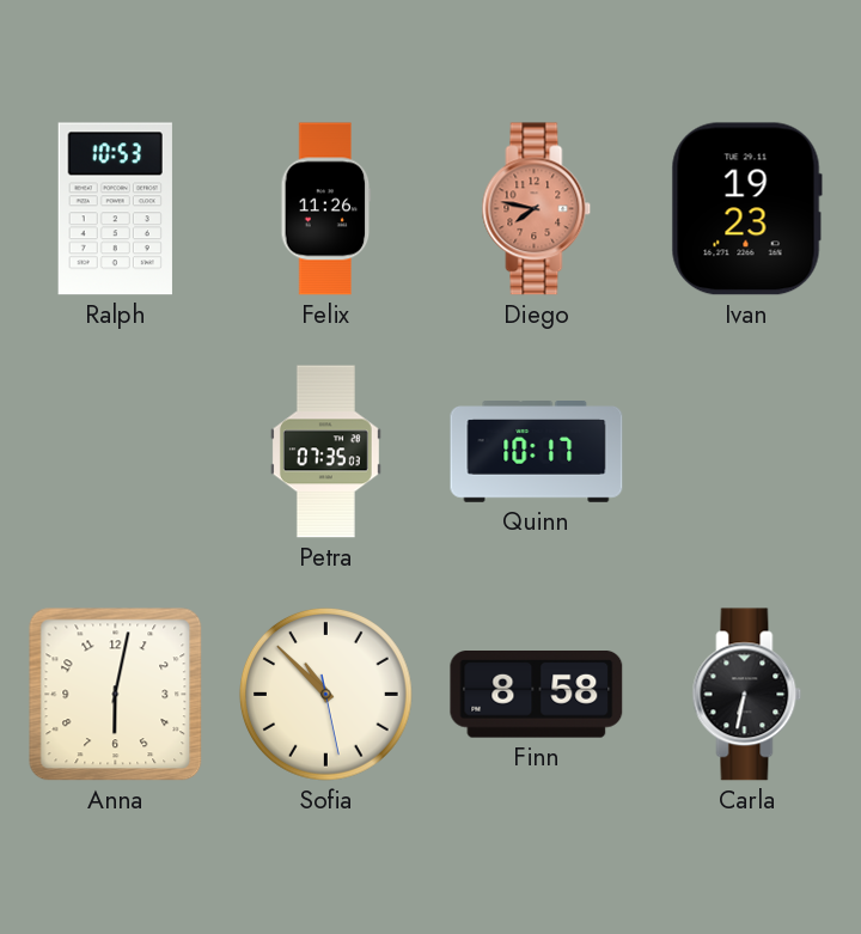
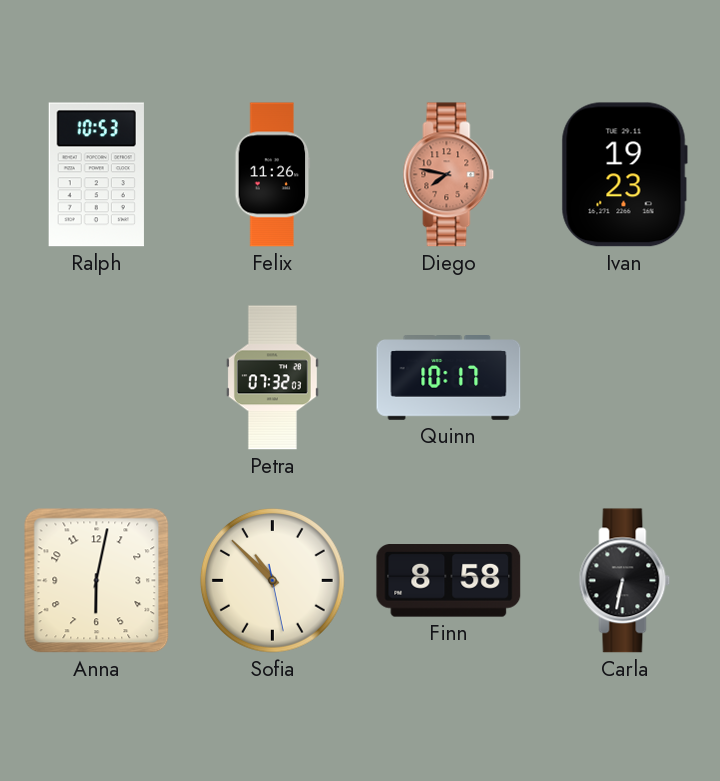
Petra: 07:35 -> 07:32 (272, 378)
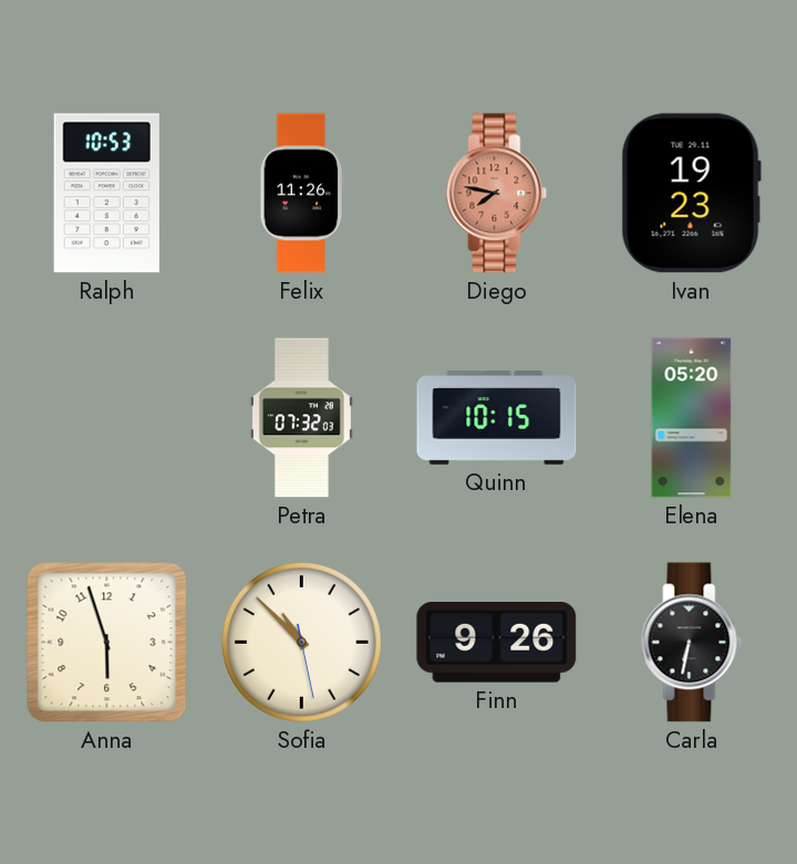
Quinn: 10:17 -> 10:15 (497, 418)
Elena: none -> 05:20 (692, 418)
Anna: 6:02 -> 5:57 (107, 643)
Finn: 8:58 -> 9:26 (497, 643)
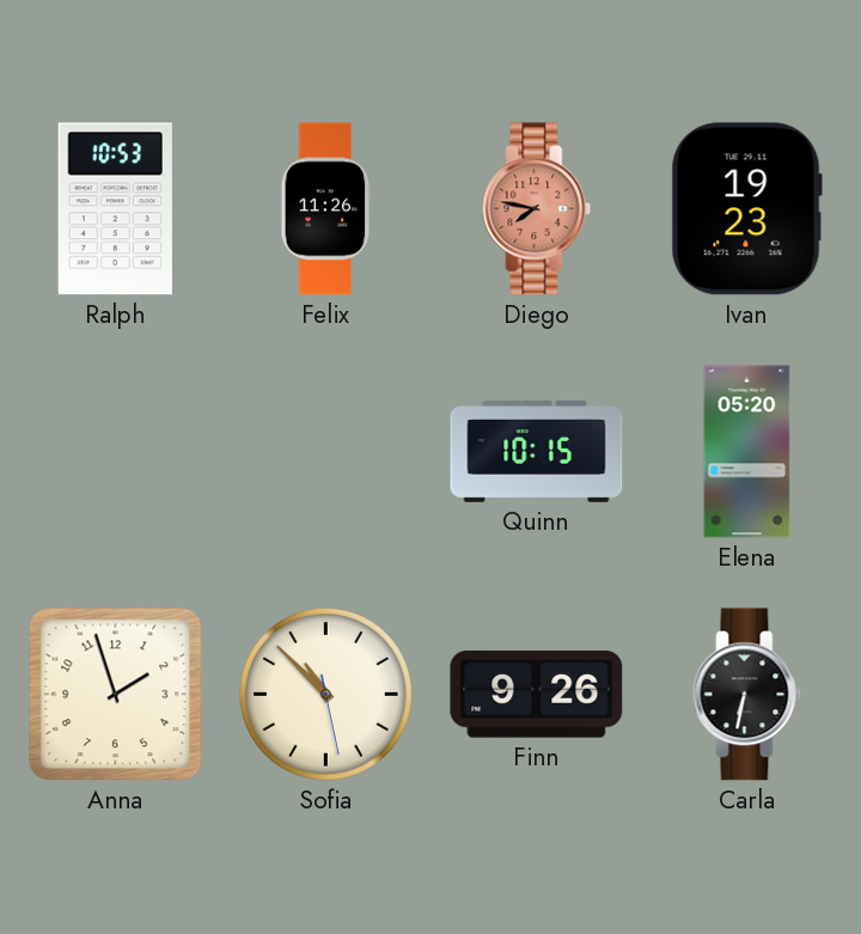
Petra: 07:32 -> none (301, 418)
Anna: 5:57 -> 1:57 (116, 695)
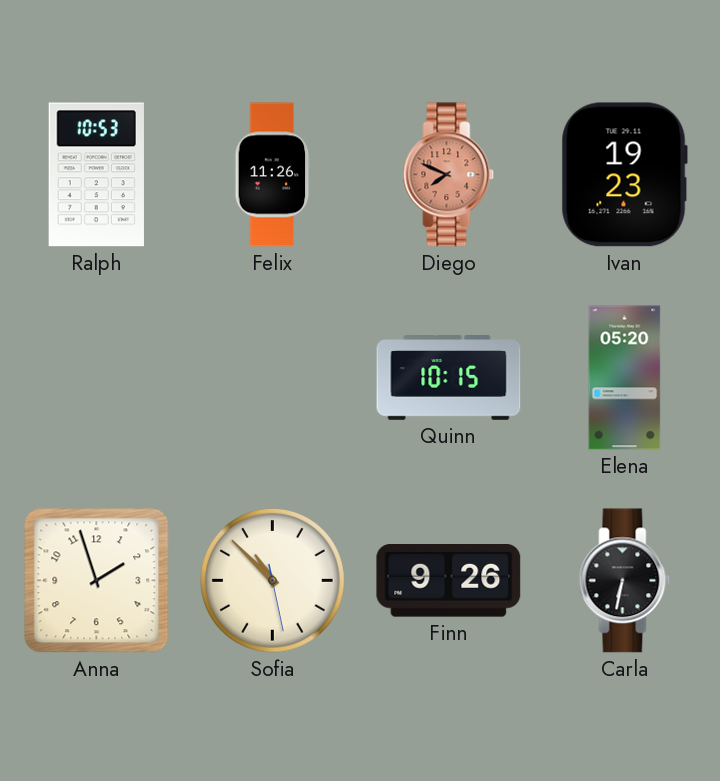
Diego: 7:47 -> 7:49 (449, 175)
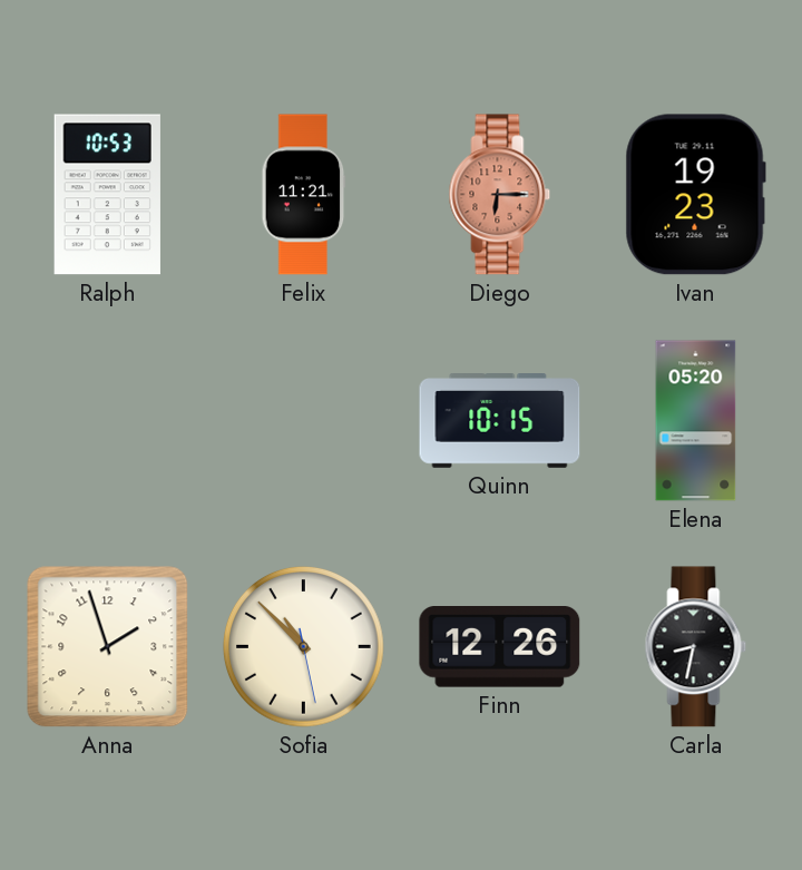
Felix: 11:26 -> 11:21 (304, 195)
Diego: 7:49 -> 6:15 (500, 195)
Finn: 9:26 -> 12:26 (500, 647)
Carla: 6:32 -> 8:32 (696, 647)
